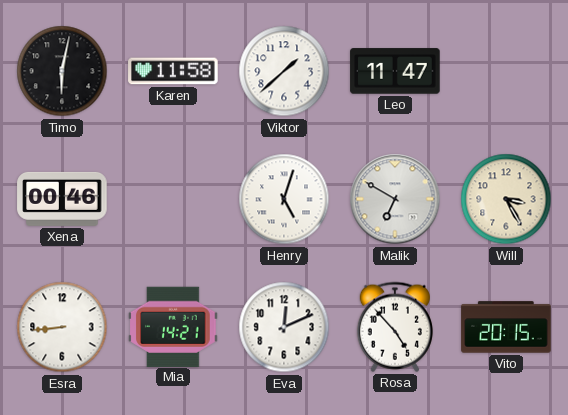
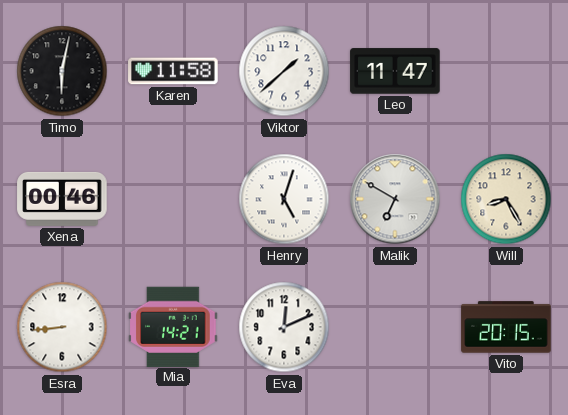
Will: 3:25 -> 8:25 (506, 199)
Rosa: 4:53 -> none (395, 327)
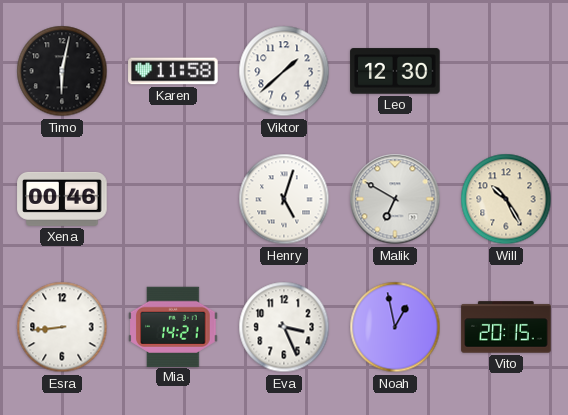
Leo: 11:47 -> 12:30 (395, 71)
Will: 8:25 -> 10:25 (506, 199)
Eva: 12:11 -> 3:26 (284, 327)
Noah: none -> 12:58 (395, 327)
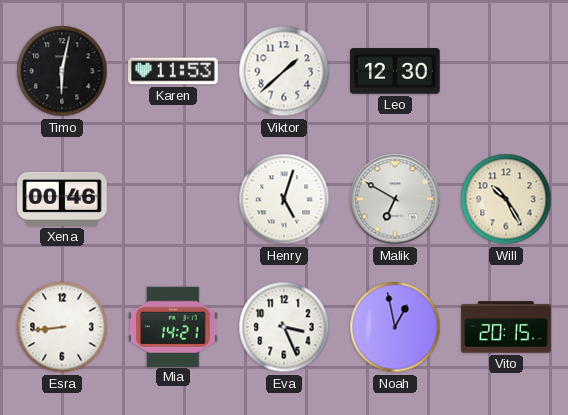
Karen: 11:58 -> 11:53 (173, 71)
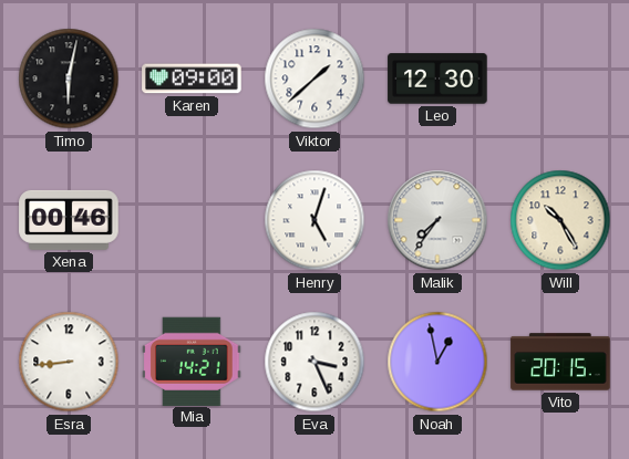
Karen: 11:53 -> 09:00 (192, 79)
Malik: 6:50 -> 7:36 (437, 220)
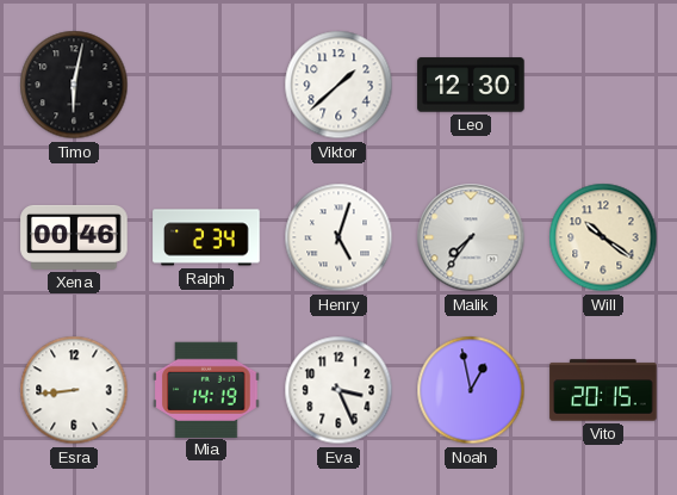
Karen: 09:00 -> none (192, 79)
Ralph: none -> 2:34 (206, 237)
Will: 10:25 -> 10:21 (603, 237)
Mia: 14:21 -> 14:19 (206, 389)
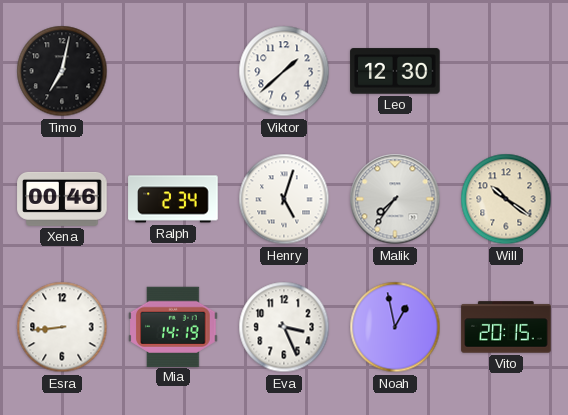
Timo: 6:02 -> 7:02 (62, 71)
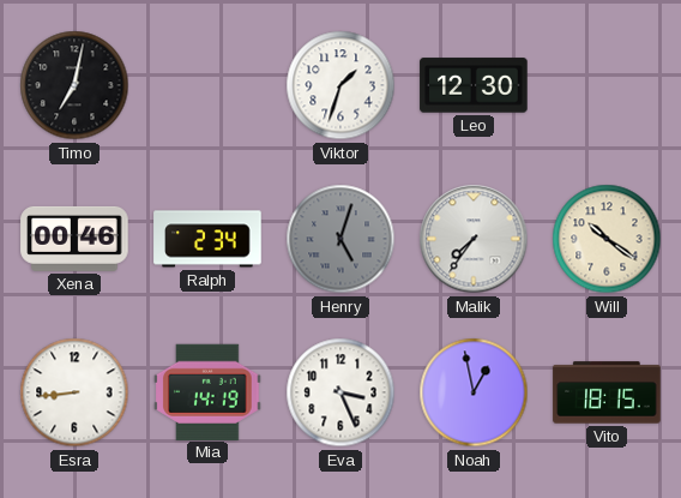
Viktor: 1:38 -> 1:33 (340, 85)
Henry dial: white -> grey (340, 239)
Vito: 20:15 -> 18:15 (607, 392)
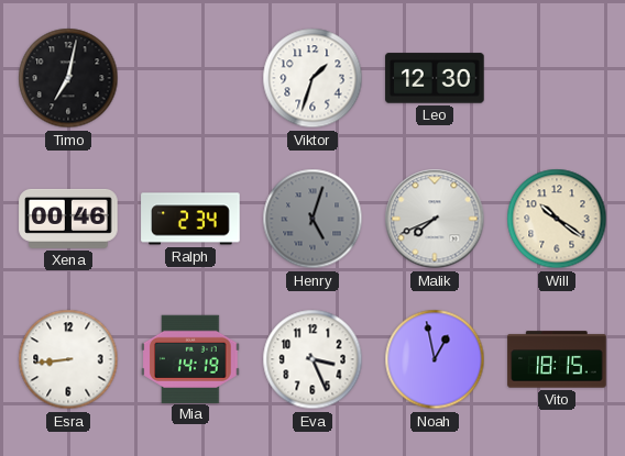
Malik: 7:36 -> 7:41 (435, 219)
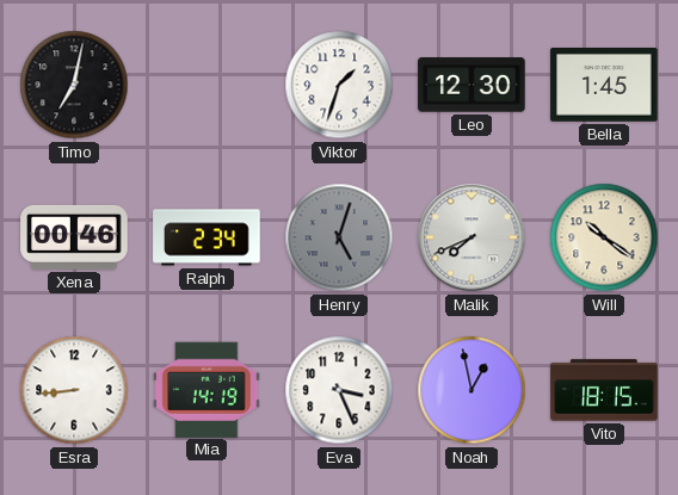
Bella: none -> 1:45 (604, 86)
